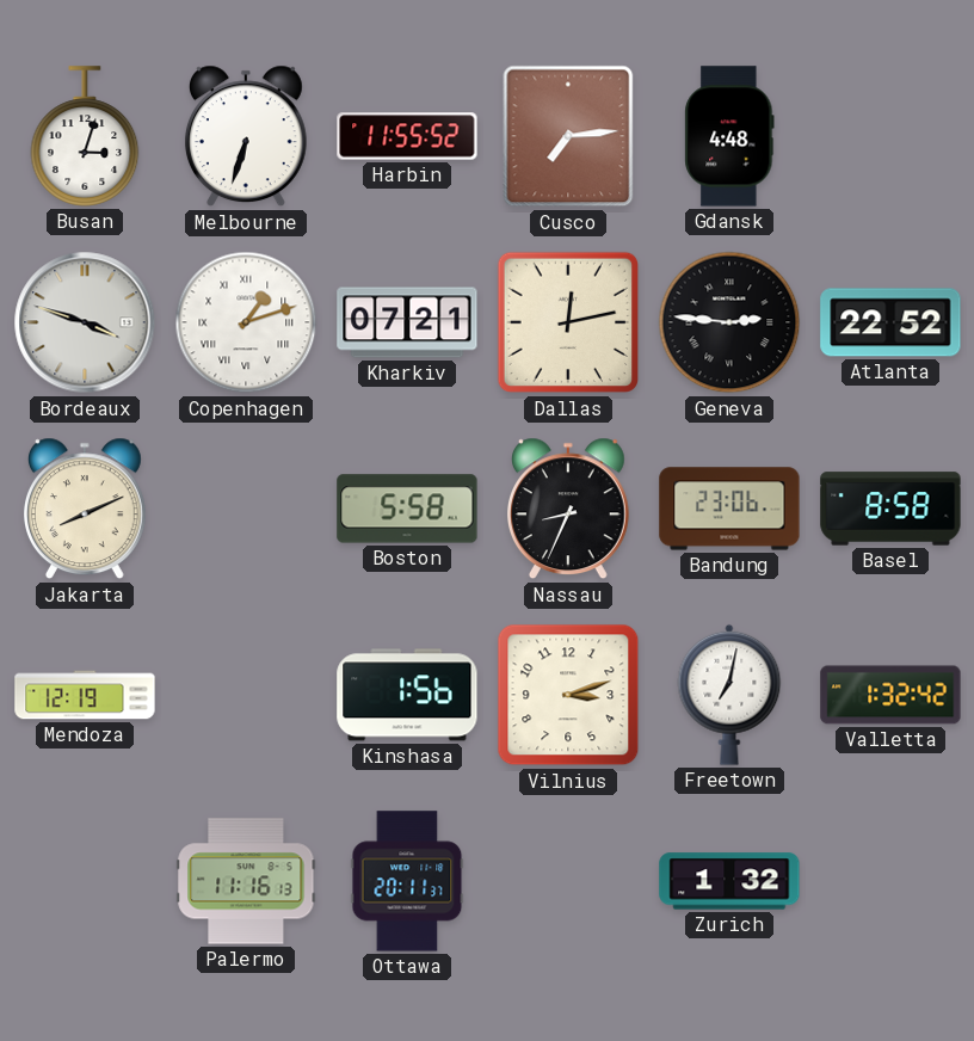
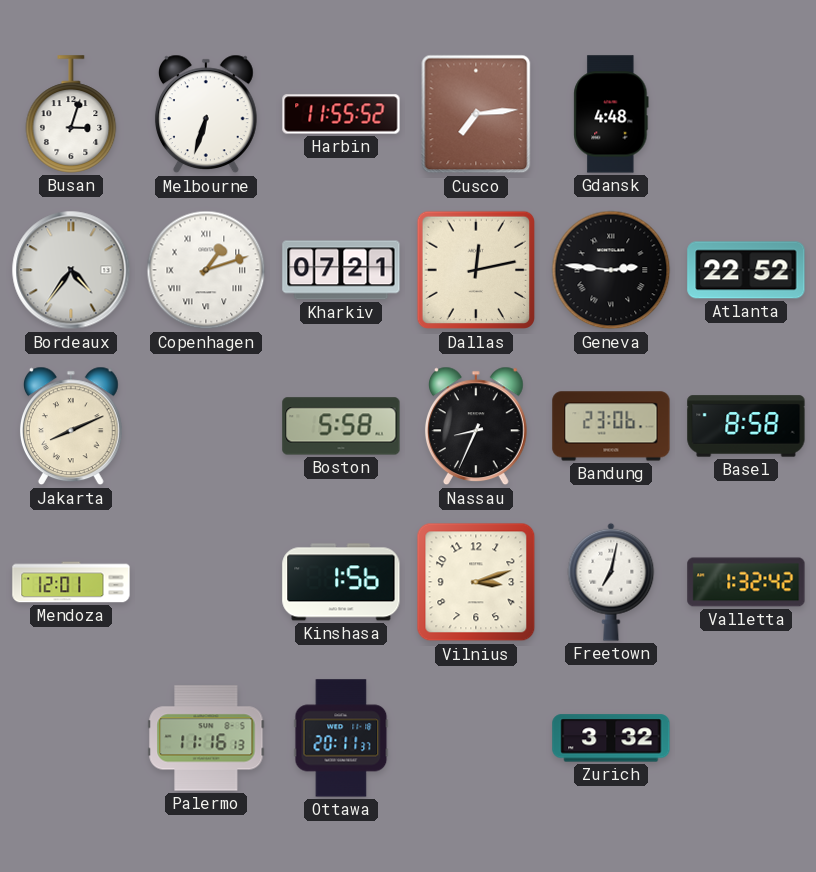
Bordeaux: 3:48 -> 4:36 (71, 270)
Mendoza: 12:19 -> 12:01 (71, 582)
Zurich: 1:32 -> 3:32 (611, 738)
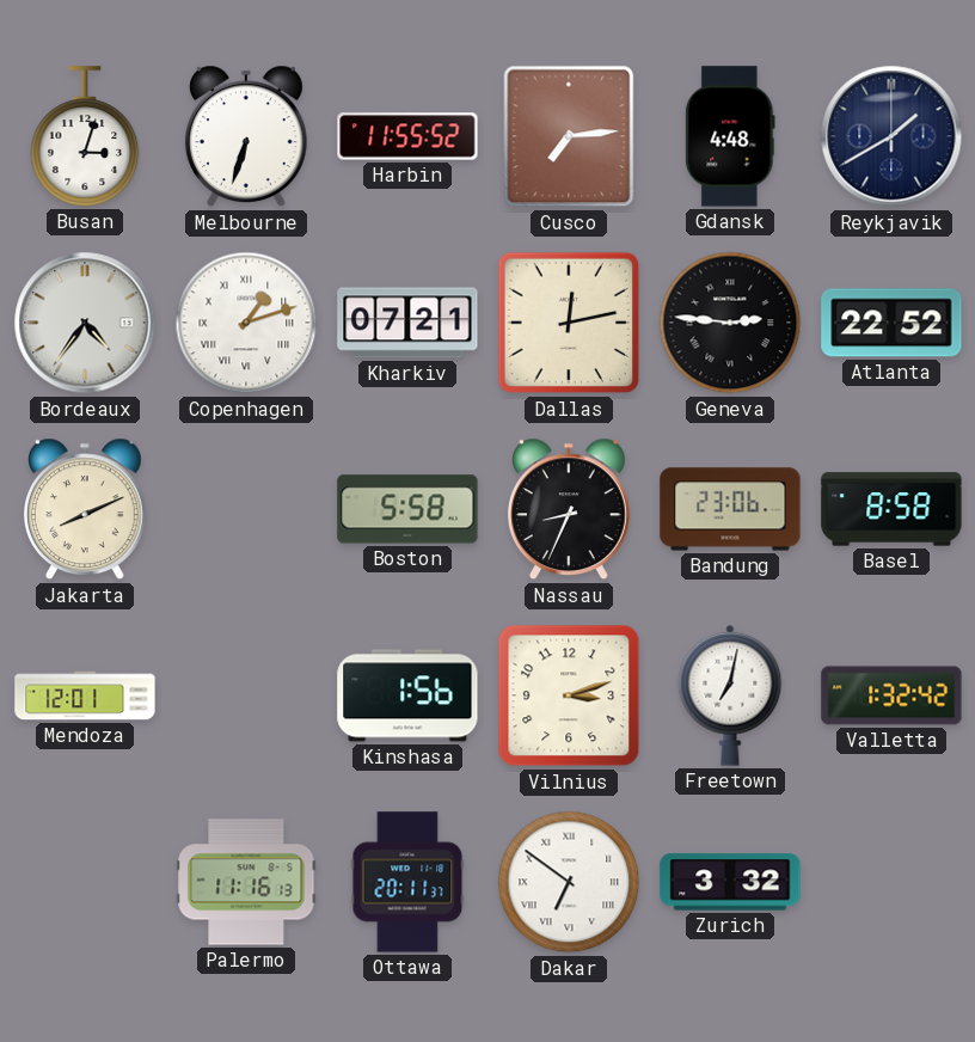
Reykjavik: none -> 1:40 (891, 136)
Dakar: none -> 6:51 (569, 882)
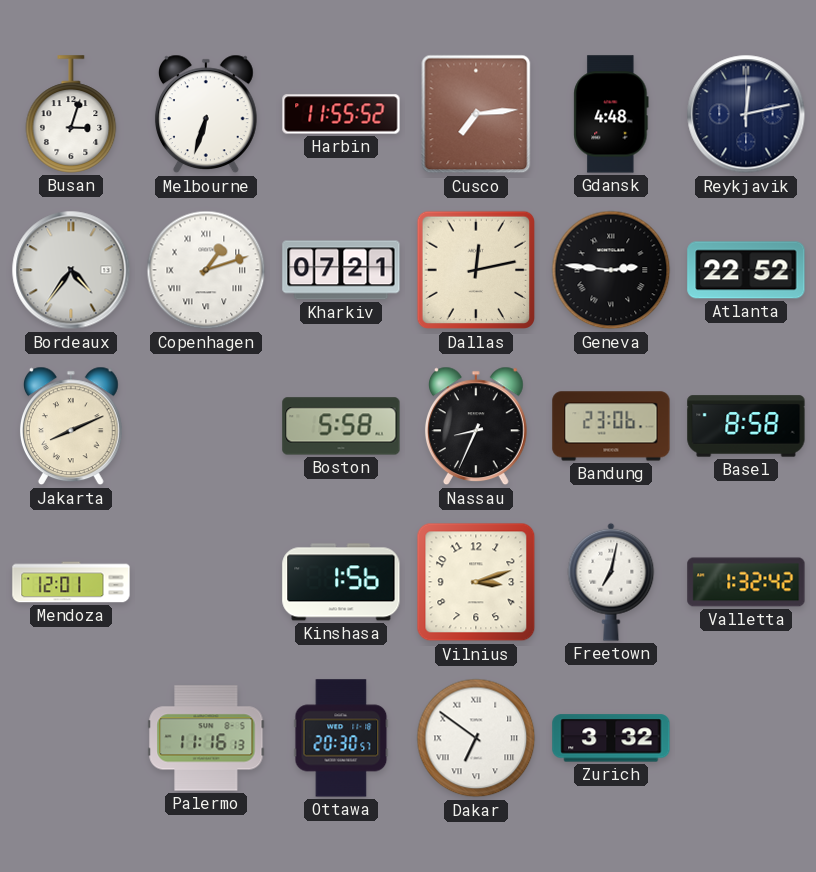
Reykjavik: 1:40 -> 12:13 (746, 114)
Ottawa: 20:11 -> 20:30 (341, 738)
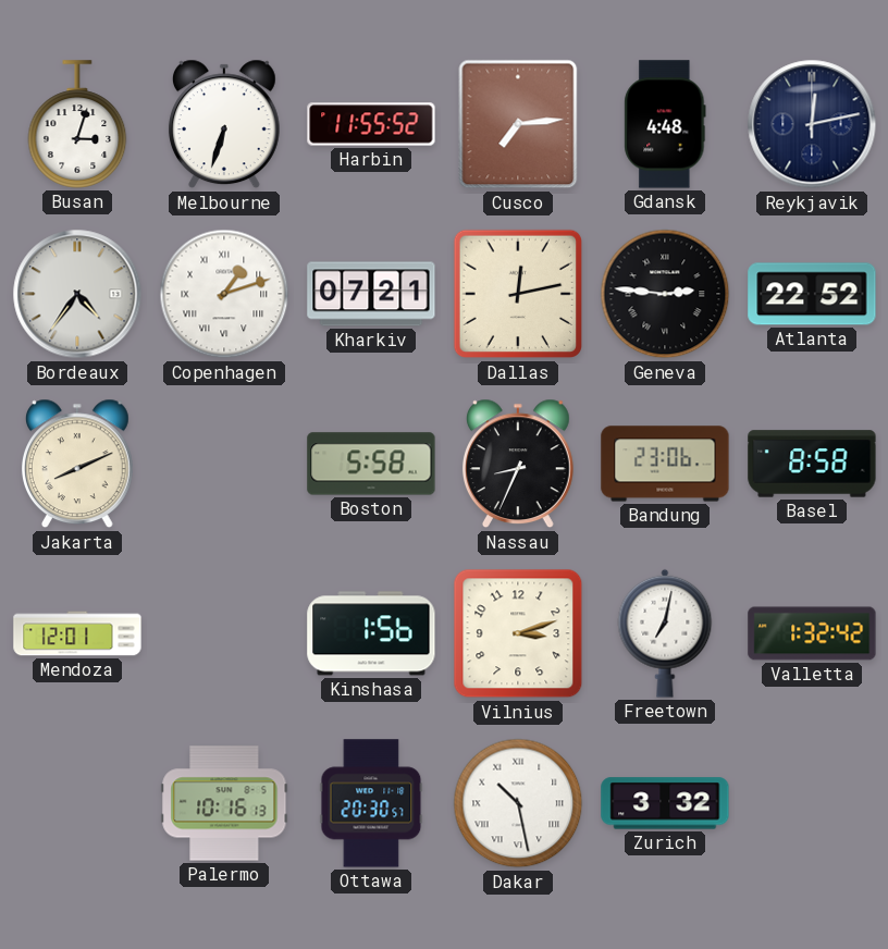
Palermo: 11:16 -> 10:16 (224, 803)
Dakar: 6:51 -> 10:28 (518, 803)
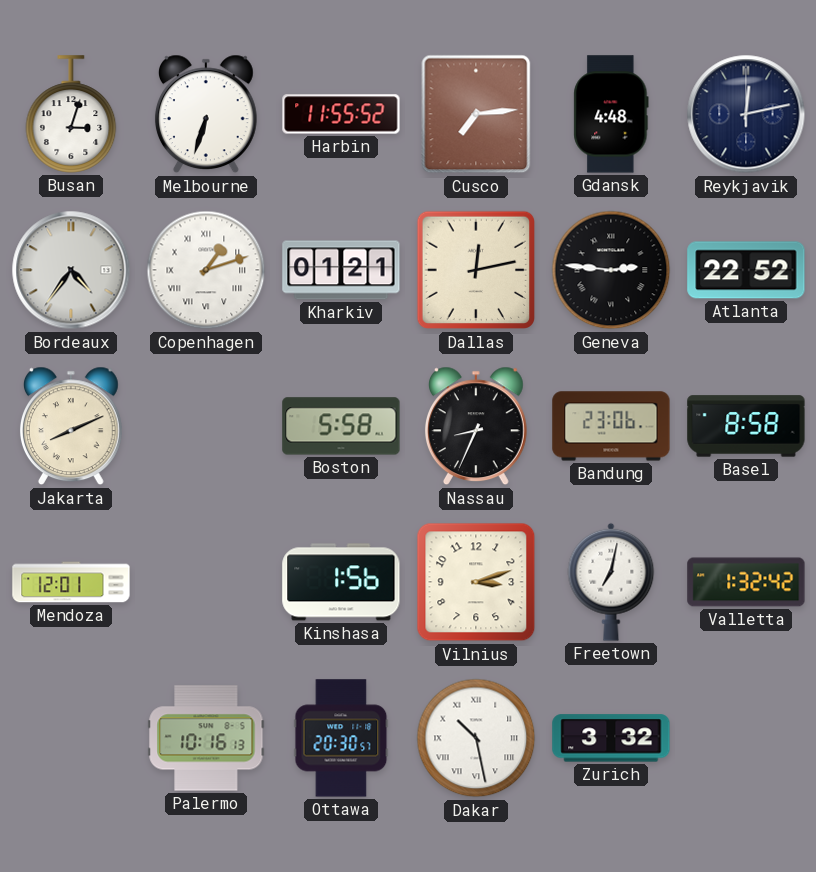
Kharkiv: 07:21 -> 01:21 (341, 270)
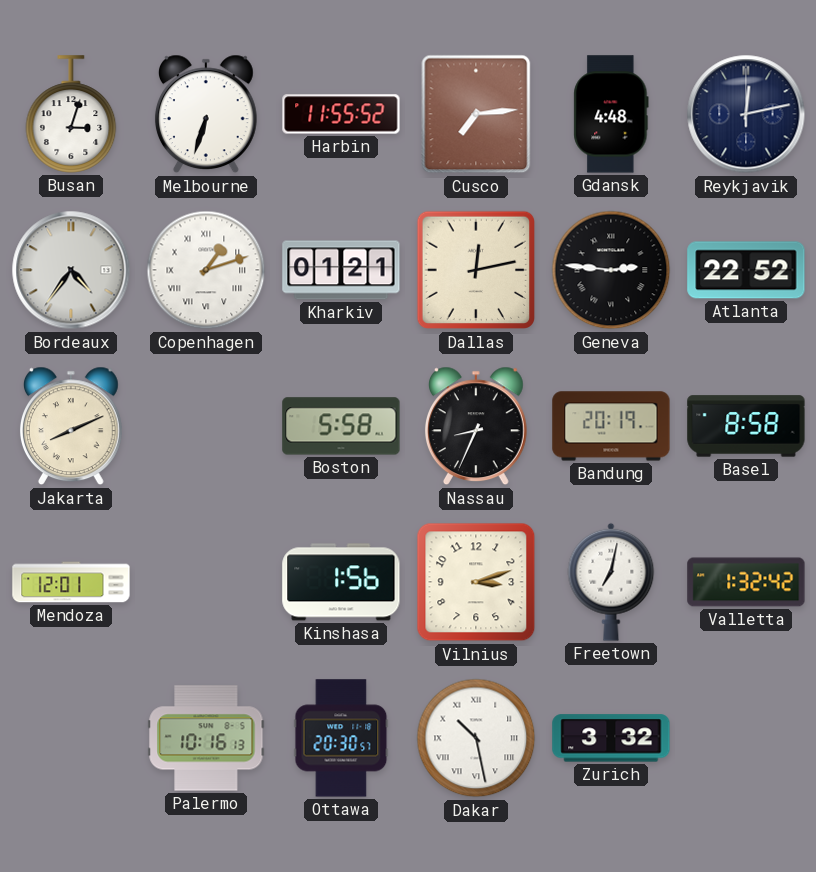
Bandung: 23:06 -> 20:19 (611, 426)
